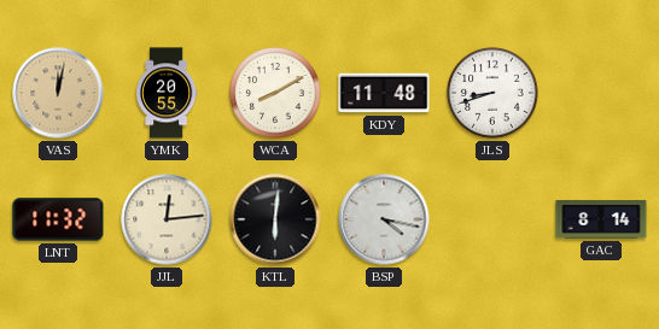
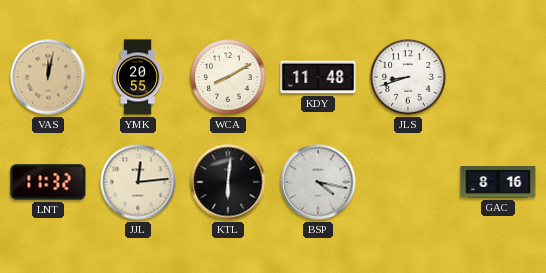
GAC: 8:14 -> 8:16 (498, 182)
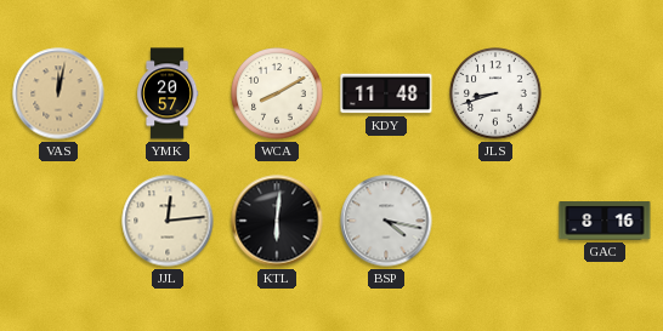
YMK: 20:55 -> 20:57 (168, 93)
LNT: 11:32 -> none (48, 182)
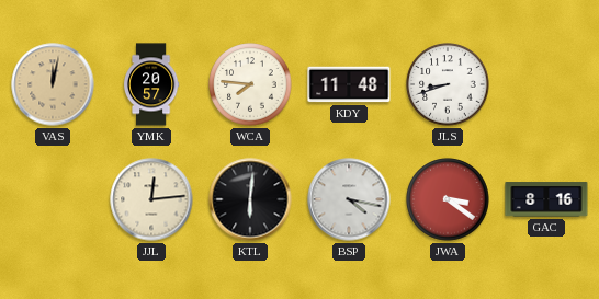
WCA: 8:10 -> 7:46 (250, 84)
JWA: none -> 3:21 (448, 199)
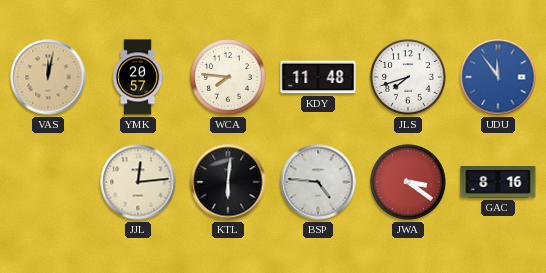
JLS: 8:42 -> 7:42 (408, 77)
UDU: none -> 11:54 (498, 77)
BSP: 4:17 -> 4:46 (318, 182)
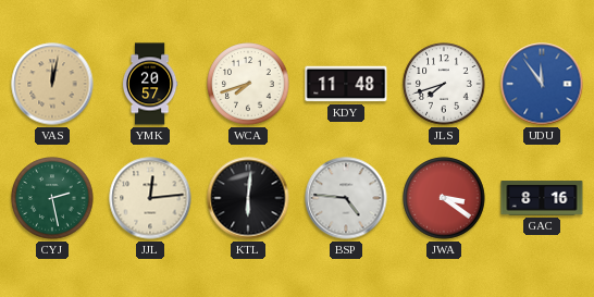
WCA: 7:46 -> 7:42 (248, 84)
CYJ: none -> 2:28 (52, 198)
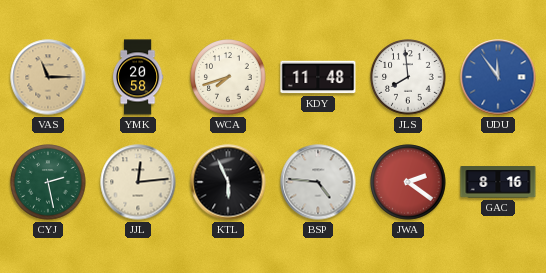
VAS: 12:02 -> 11:15 (48, 77)
YMK: 20:57 -> 20:58 (138, 77)
JLS: 7:42 -> 7:59 (408, 77)
KTL: 6:01 -> 5:56 (228, 182)
JWA: 3:21 -> 2:21 (408, 182)
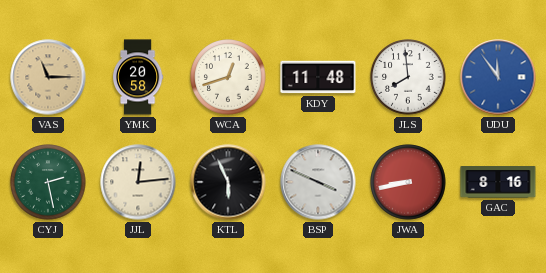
WCA: 7:42 -> 12:42 (228, 77)
BSP: 4:46 -> 3:49 (318, 182)
JWA: 2:21 -> 8:43 (408, 182)
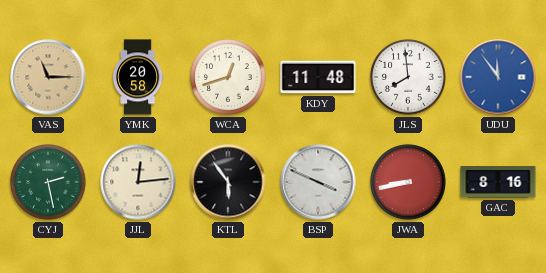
KTL: 5:56 -> 5:54 (228, 182)
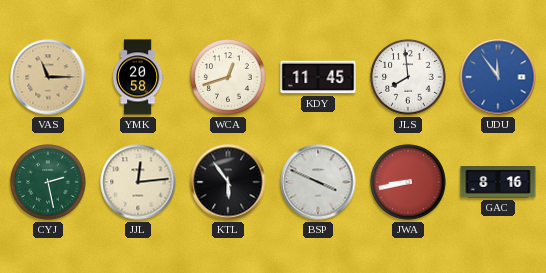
KDY: 11:48 -> 11:45 (318, 77)
